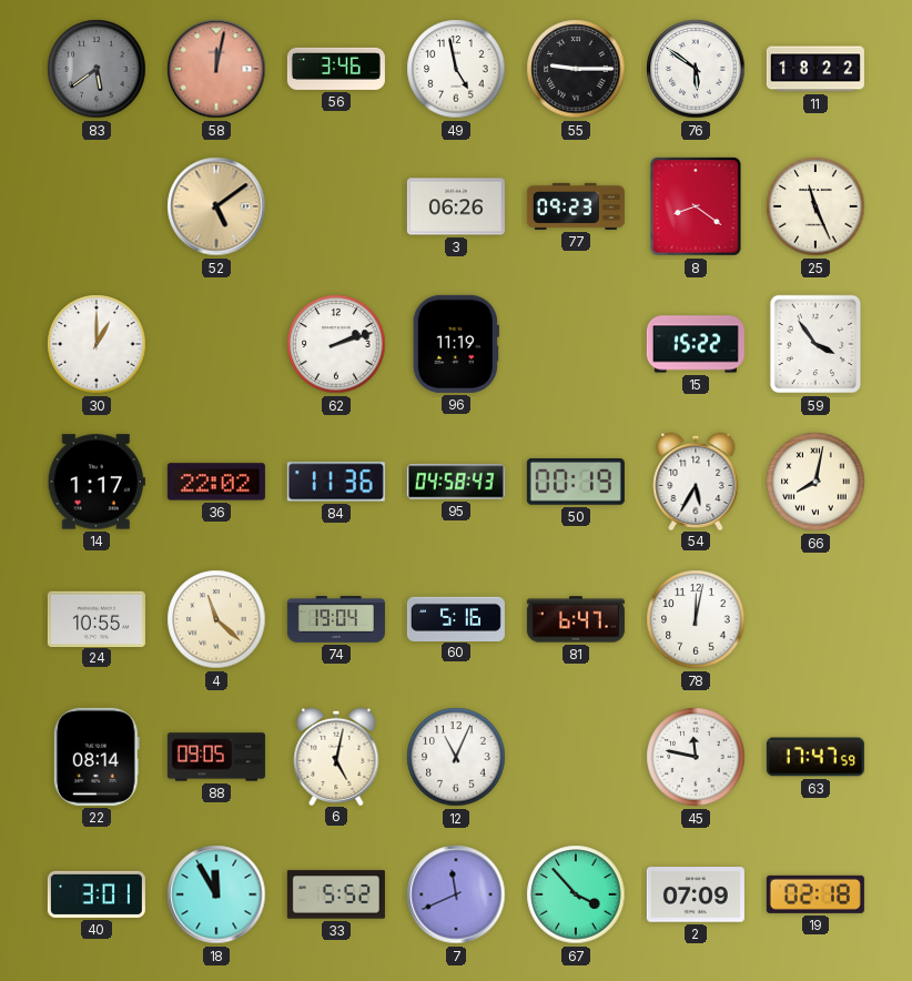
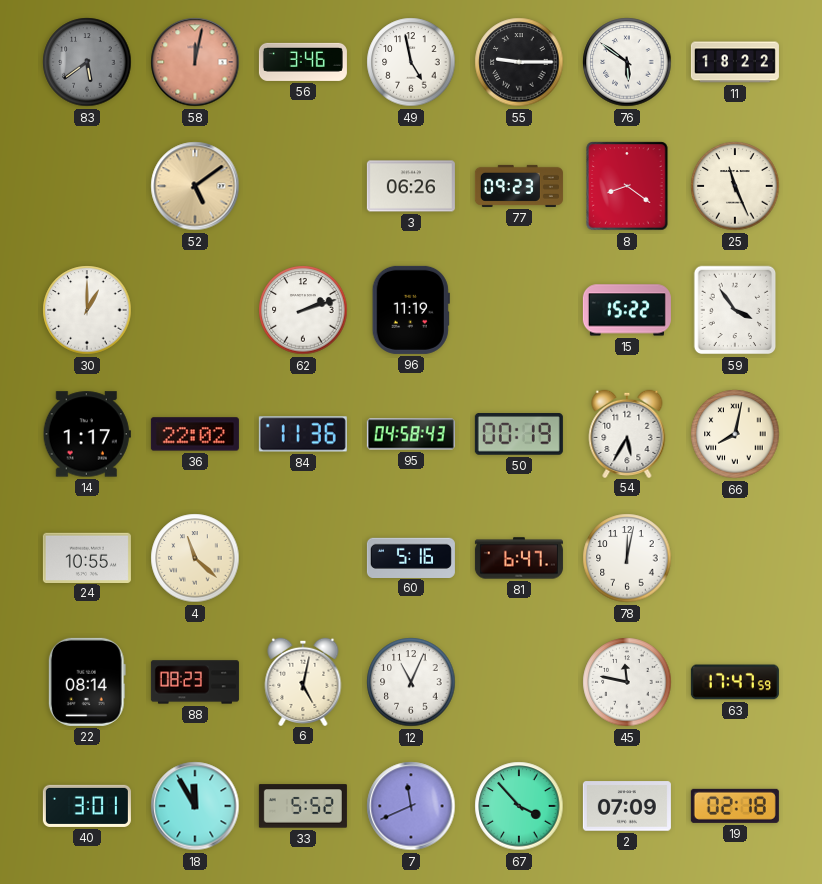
74: 19:04 -> none (336, 620)
88: 09:05 -> 08:23 (195, 682)
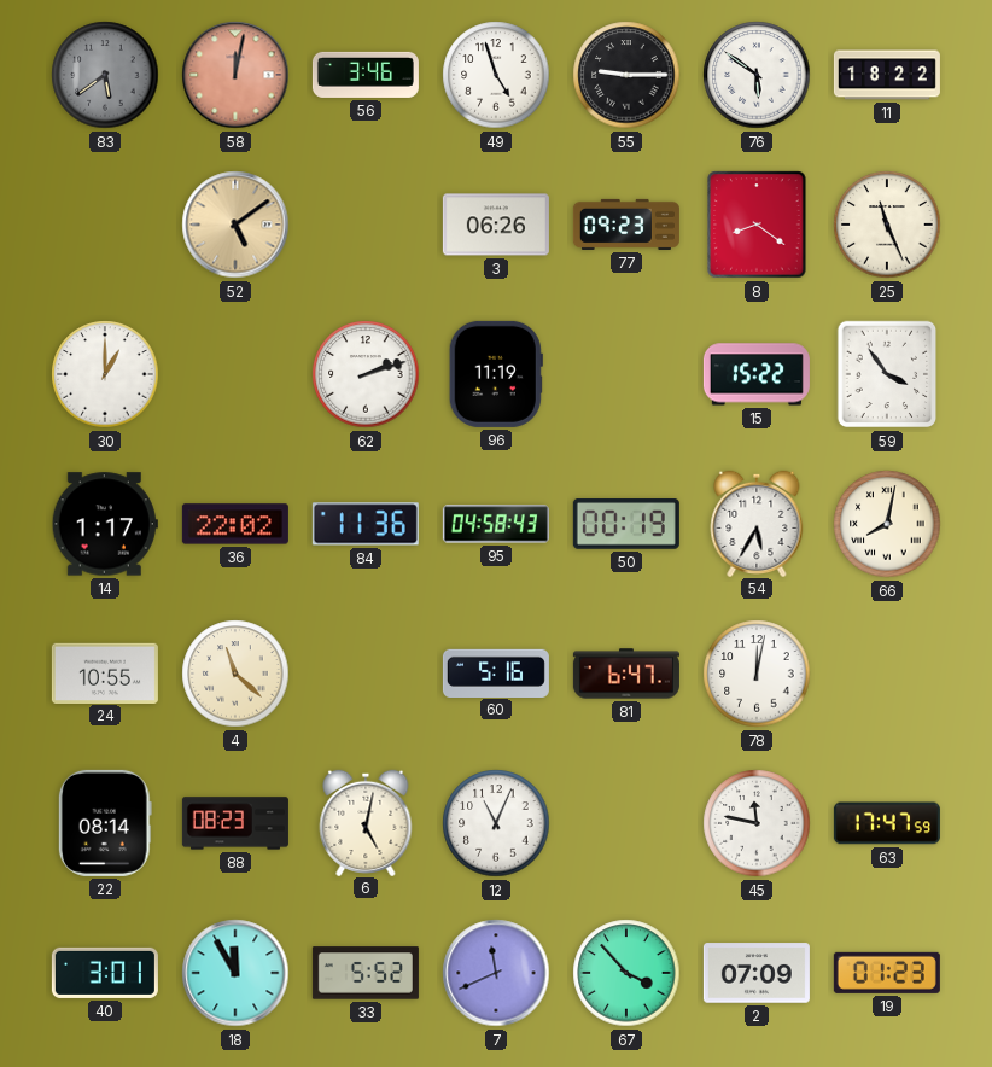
49: 4:58 -> 4:57 (496, 75)
19: 02:18 -> 01:23 (887, 973)
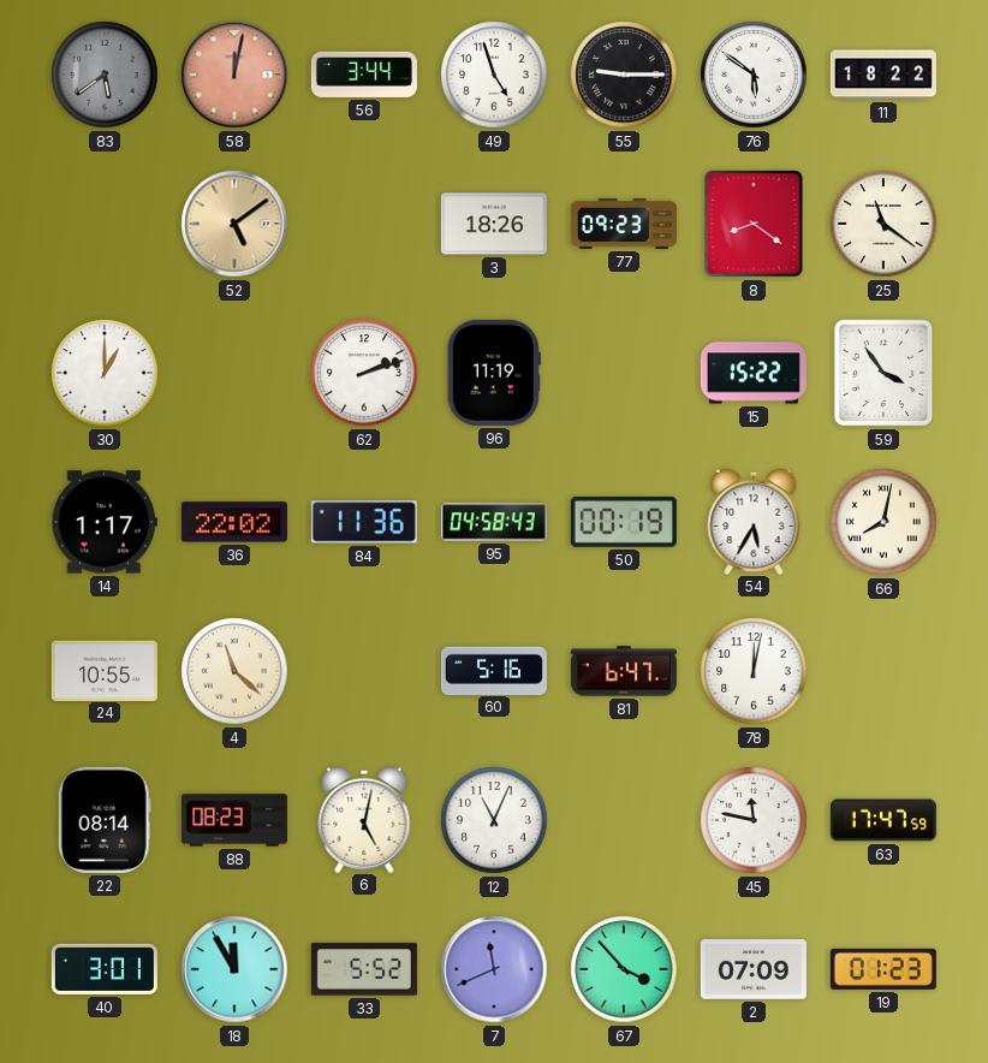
56: 3:46 -> 3:44 (364, 75)
3: 06:26 -> 18:26 (494, 224)
25: 11:26 -> 11:21 (883, 224)
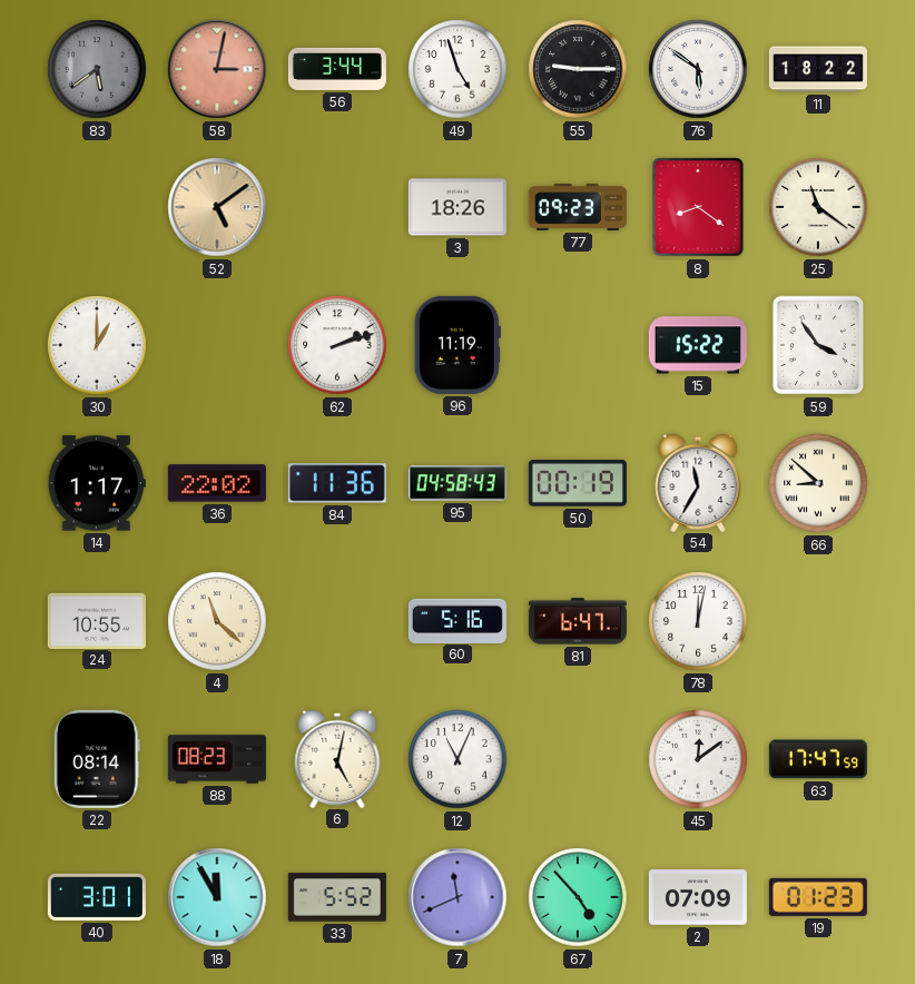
58: 12:02 -> 3:02 (217, 69)
54: 5:35 -> 11:35 (698, 482)
66: 8:02 -> 8:52 (818, 483)
45: 11:47 -> 12:09 (698, 759)
67: 3:53 -> 4:53 (578, 897)
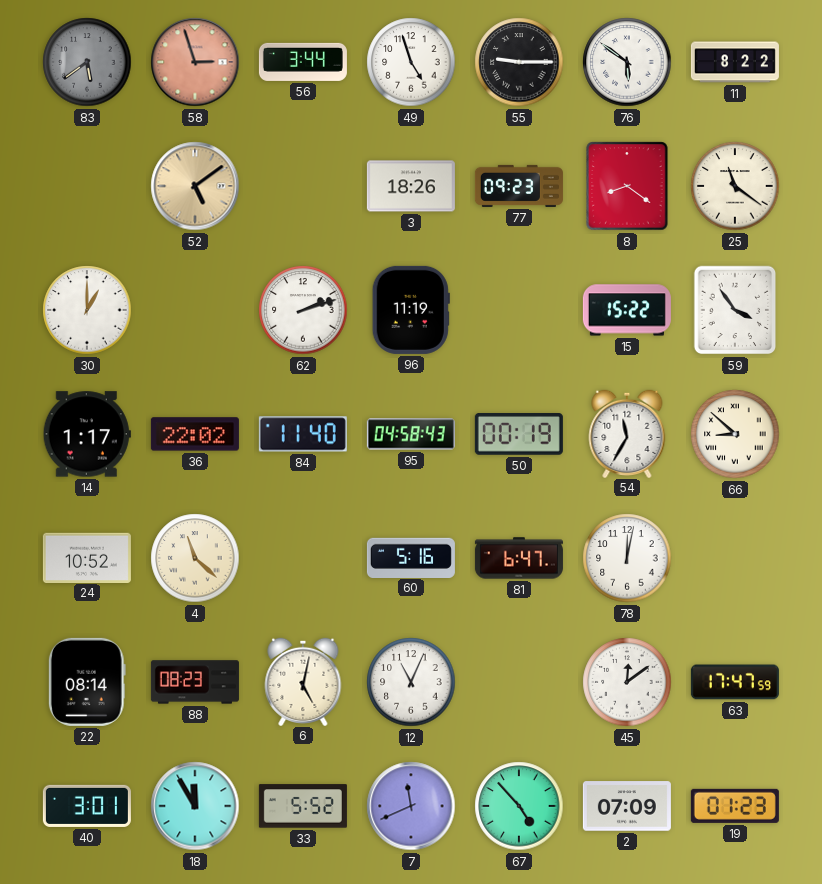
58: 3:02 -> 2:57 (195, 62)
11: 18:22 -> 8:22 (735, 62)
84: 11:36 -> 11:40 (303, 434)
24: 10:55 -> 10:52 (87, 557)
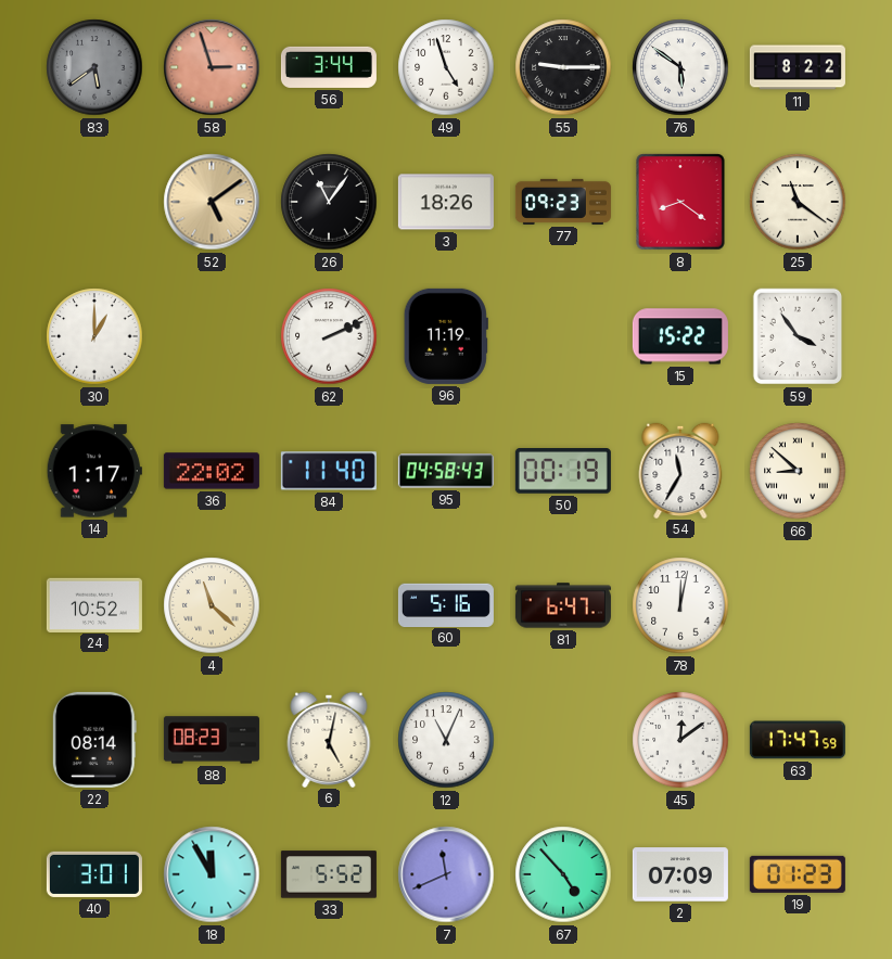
26: none -> 11:06 (329, 202)
62: 2:12 -> 2:11 (329, 336)
